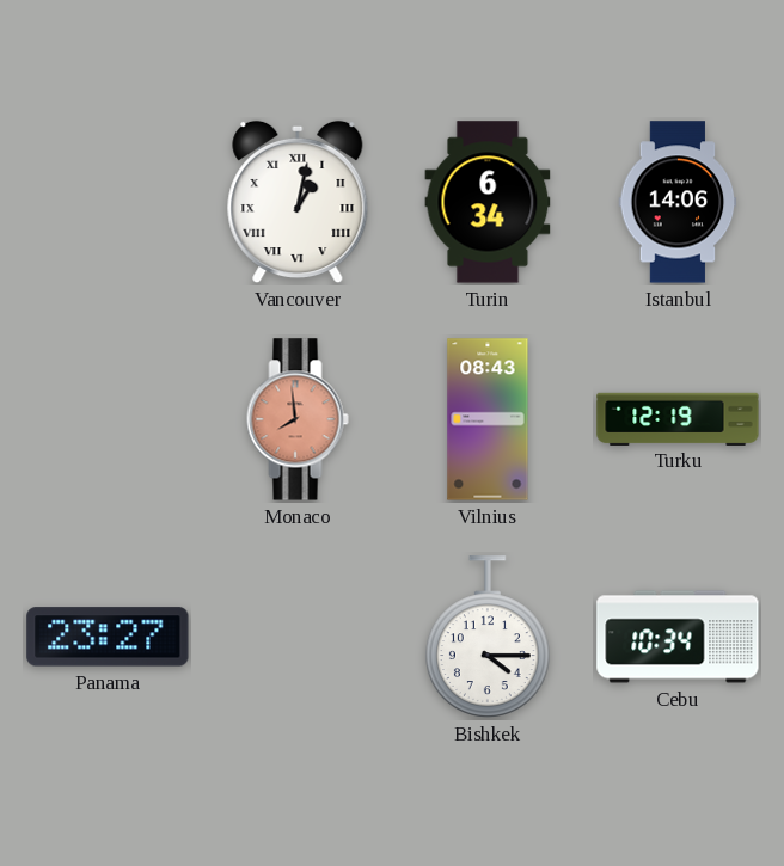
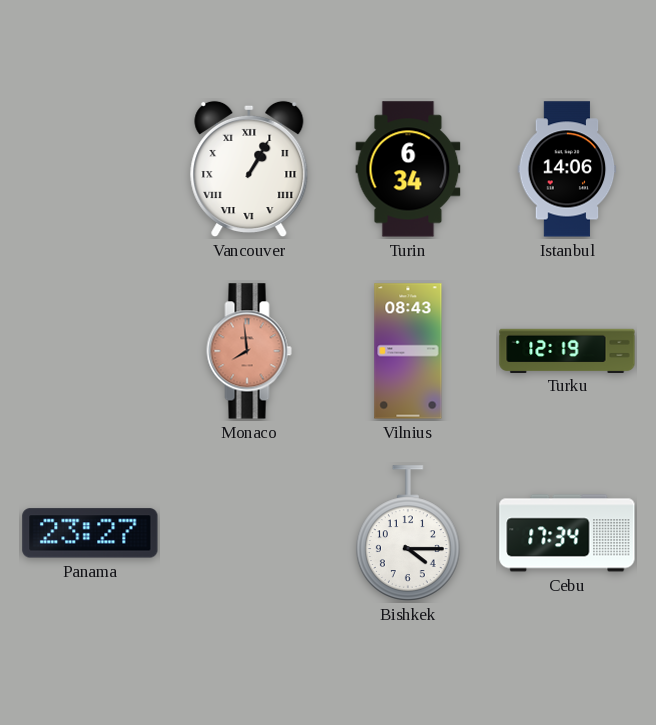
Vancouver: 1:02 -> 1:05 (249, 169)
Cebu: 10:34 -> 17:34 (567, 533)
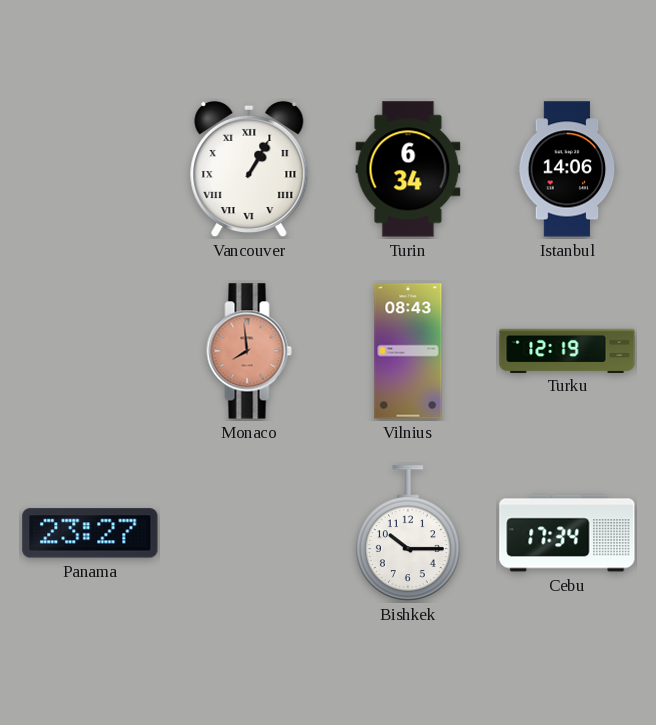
Bishkek: 4:15 -> 10:15 (408, 533)
